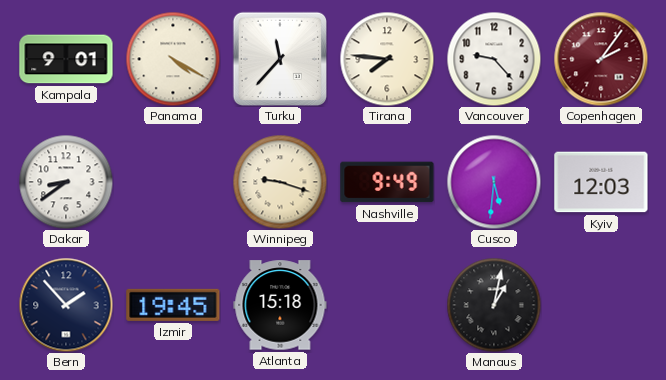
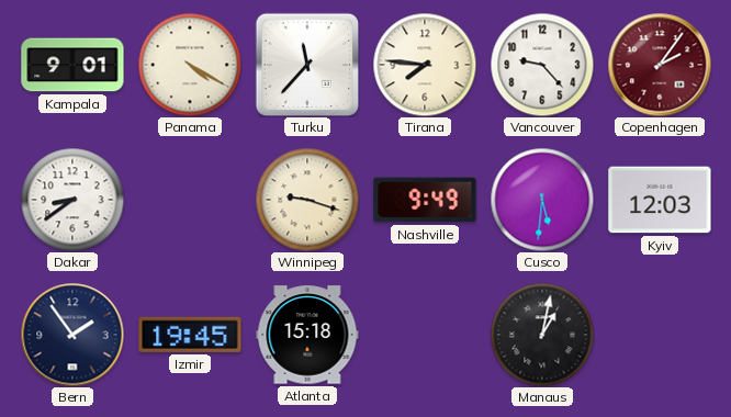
Bern: 1:53 -> 1:54 (72, 335)
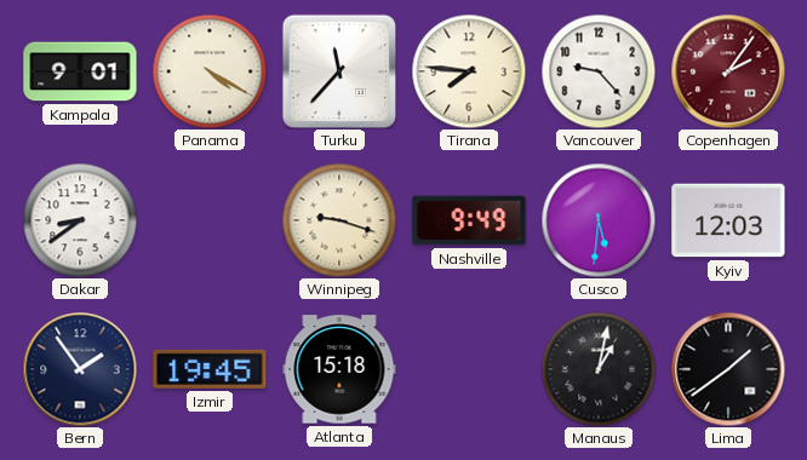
Lima: none -> 1:39 (728, 369)
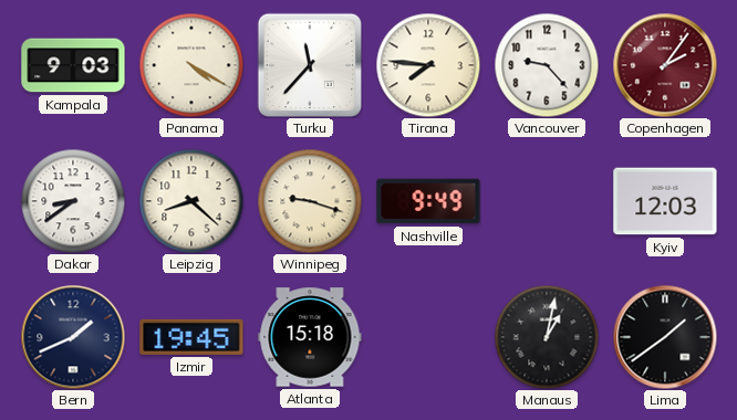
Kampala: 9:01 -> 9:03 (73, 65)
Leipzig: none -> 8:22 (191, 201)
Cusco: 5:31 -> none (599, 220)
Bern: 1:54 -> 1:41 (73, 337)
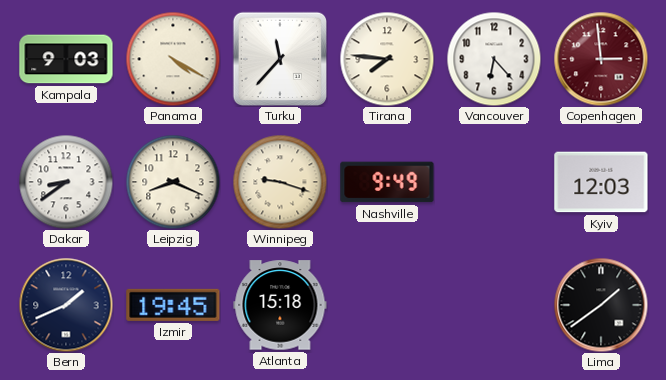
Vancouver: 9:23 -> 6:23 (494, 59)
Copenhagen: 2:06 -> 2:59 (601, 59)
Leipzig: 8:22 -> 8:19 (173, 182)
Manaus: 1:02 -> none (547, 337)
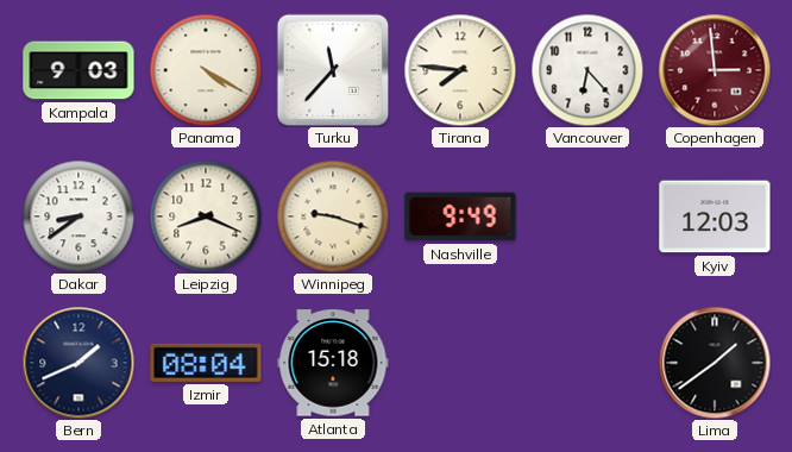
Izmir: 19:45 -> 08:04 (206, 363)
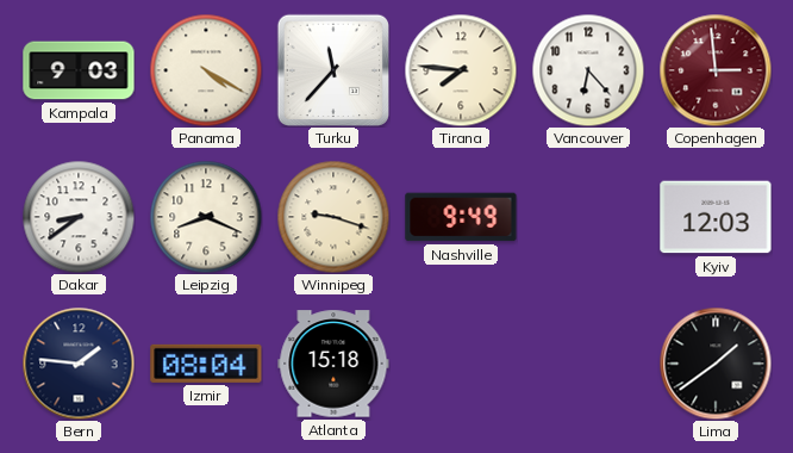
Bern: 1:41 -> 1:46 (79, 364)
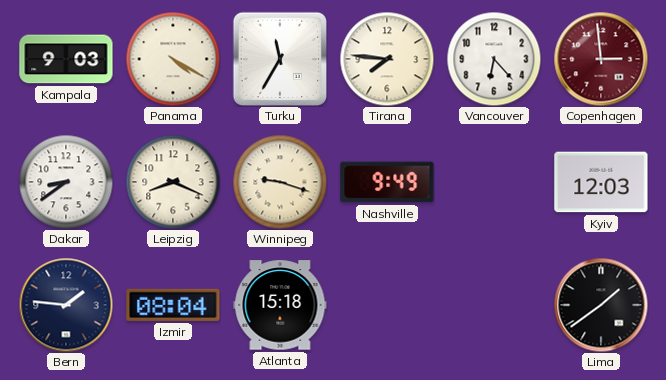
Turku: 11:37 -> 11:35 (279, 58)
